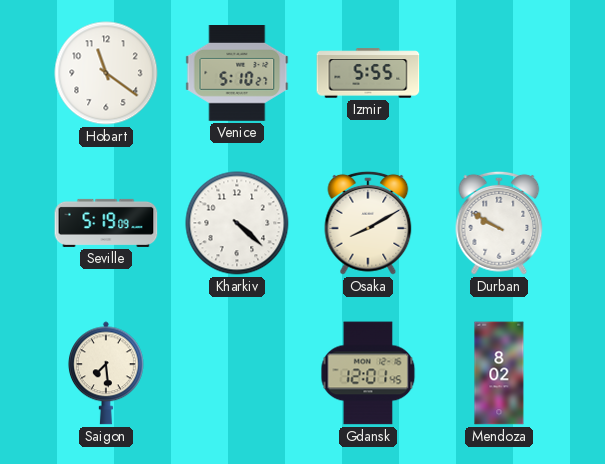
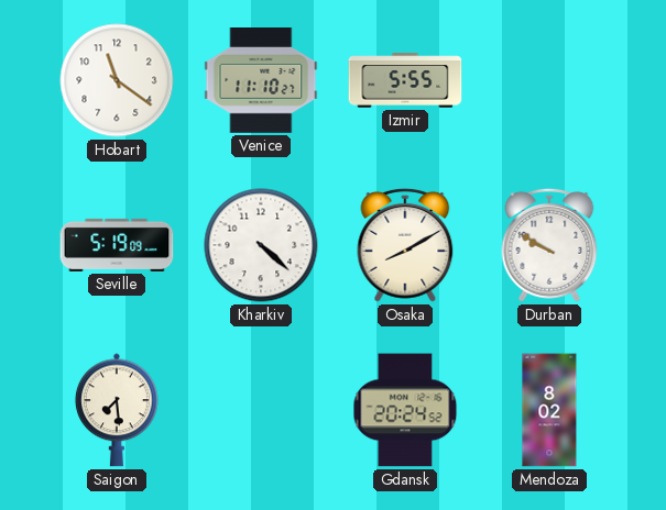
Venice: 5:10 -> 11:10 (261, 81)
Gdansk: 12:01 -> 20:24 (405, 410)
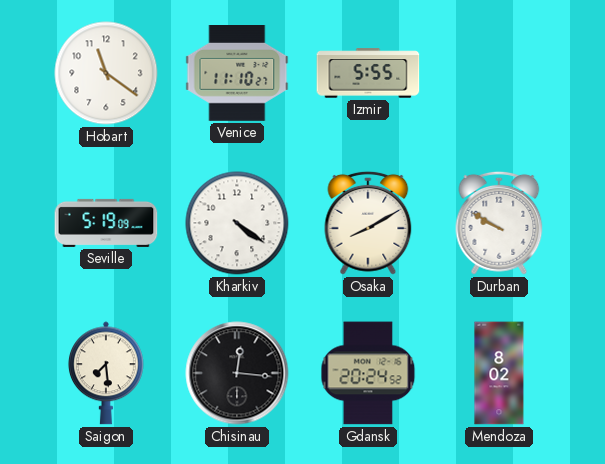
Kharkiv: 4:22 -> 4:21 (237, 223)
Chisinau: none -> 12:16 (237, 373)
